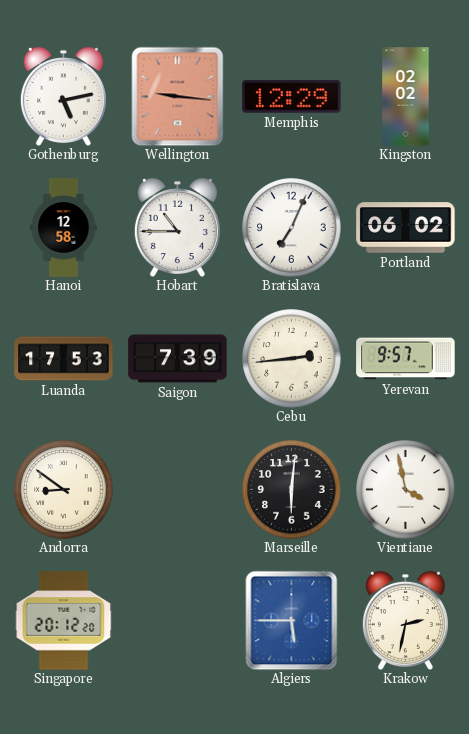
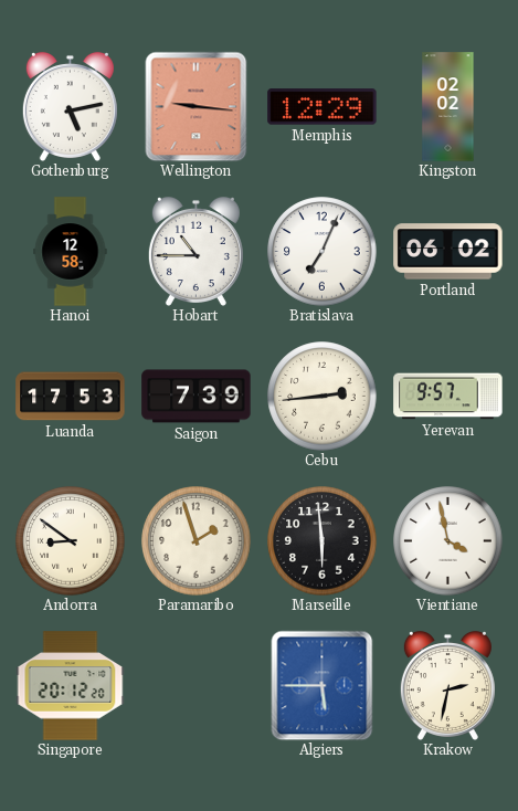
Paramaribo: none -> 1:57 (197, 541)
Marseille: 6:01 -> 5:59 (323, 541)
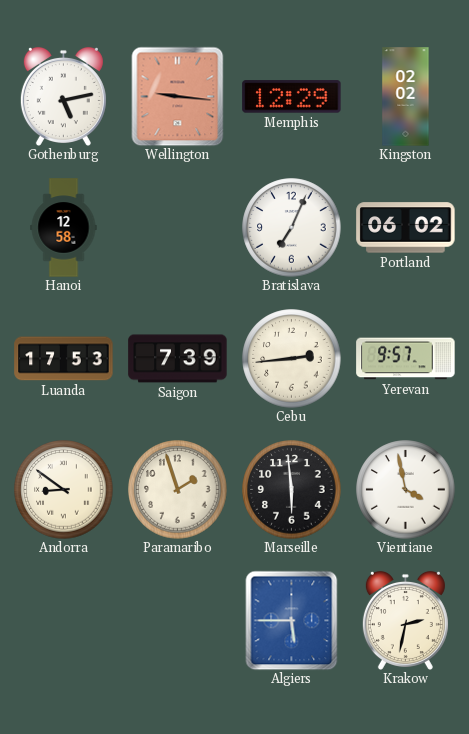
Hobart: 10:45 -> none (195, 251)
Singapore: 20:12 -> none (71, 686)
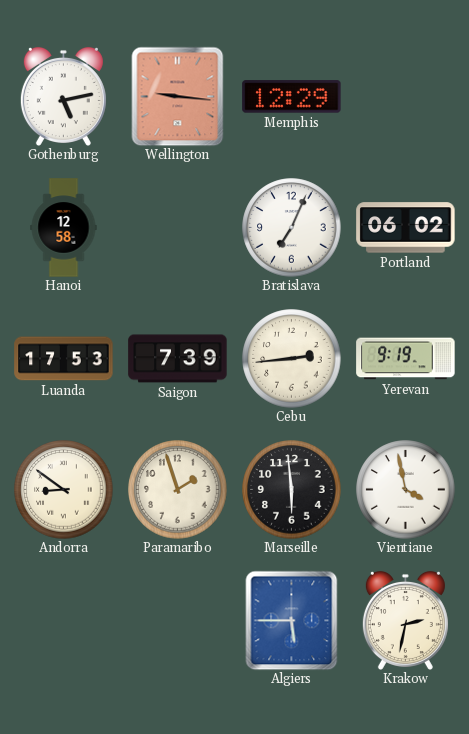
Kingston: 02:02 -> none (406, 97)
Yerevan: 9:57 -> 9:19 (406, 359)
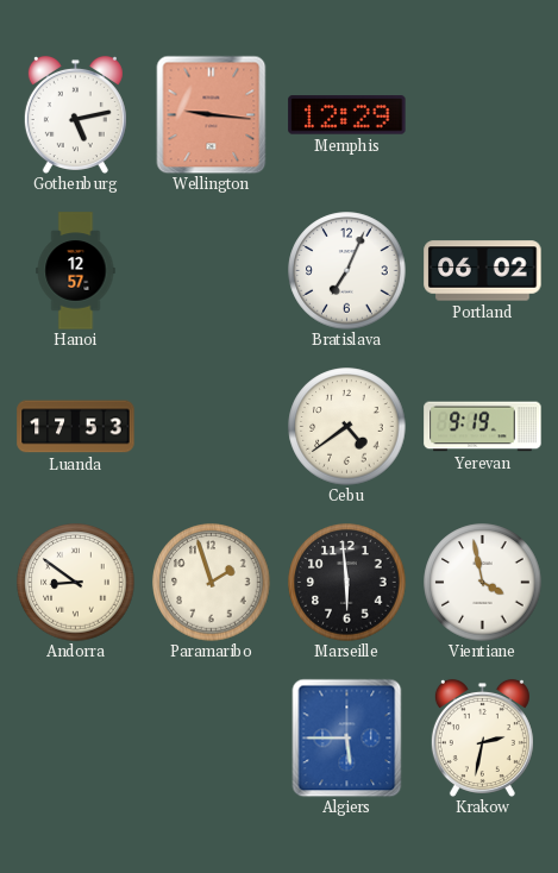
Hanoi: 12:58 -> 12:57 (76, 271)
Saigon: 7:39 -> none (178, 359)
Cebu: 2:44 -> 4:39 (347, 427)
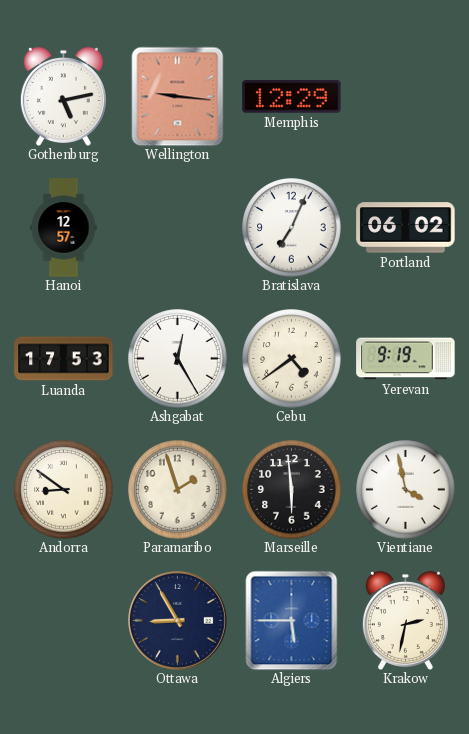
Ashgabat: none -> 12:25 (178, 359)
Ottawa: none -> 8:55 (177, 620)
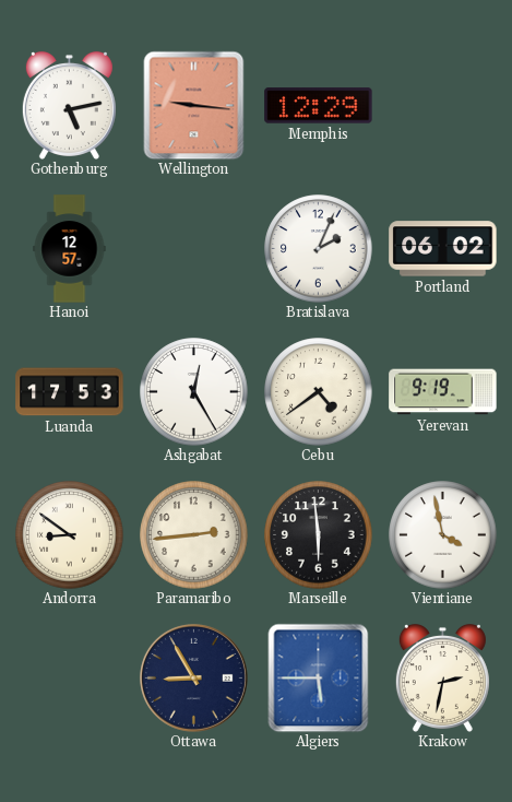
Bratislava: 7:04 -> 2:04 (319, 249)
Paramaribo: 1:57 -> 2:44 (194, 535)
